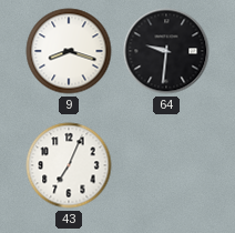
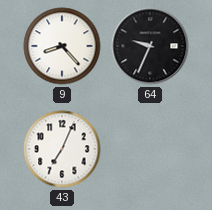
9: 8:18 -> 8:23 (62, 46)
64: 9:31 -> 9:34 (150, 46)
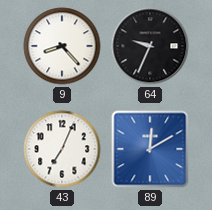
89: none -> 12:10 (150, 149)
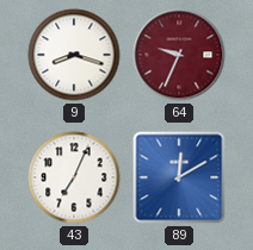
9: 8:23 -> 8:18 (74, 55)
64 dial: black -> burgundy (179, 55)
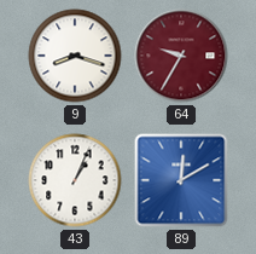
64: 9:34 -> 9:35 (181, 56)
43: 7:04 -> 1:04 (75, 180)
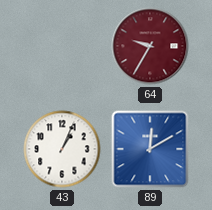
9: 8:18 -> none (75, 56)
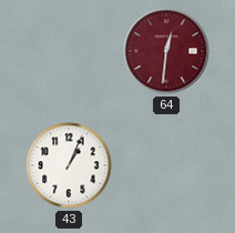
64: 9:35 -> 12:31 (166, 51)
89: 12:10 -> none (150, 149)
